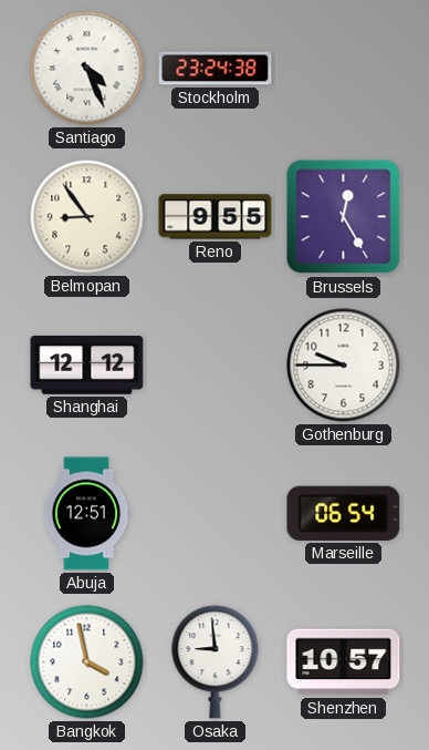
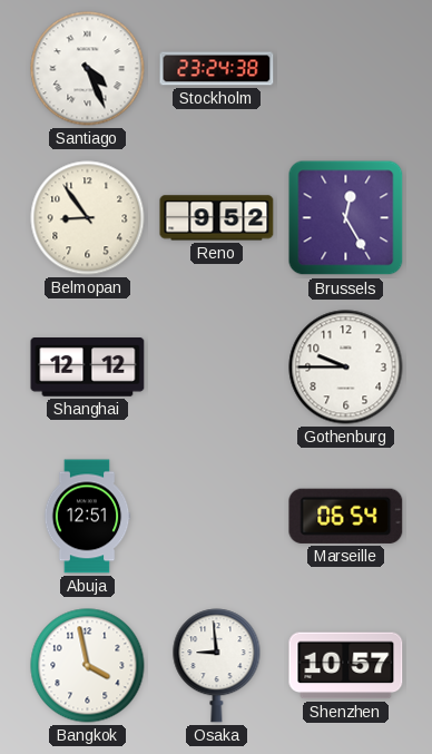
Reno: 9:55 -> 9:52 (217, 218)
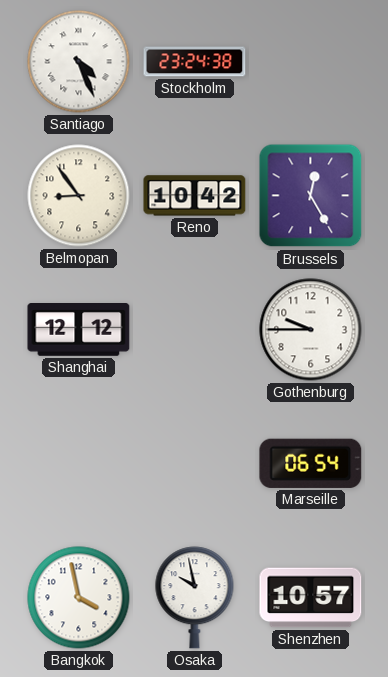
Reno: 9:52 -> 10:42 (195, 196)
Abuja: 12:51 -> none (87, 517)
Osaka: 8:59 -> 9:58 (195, 598)
